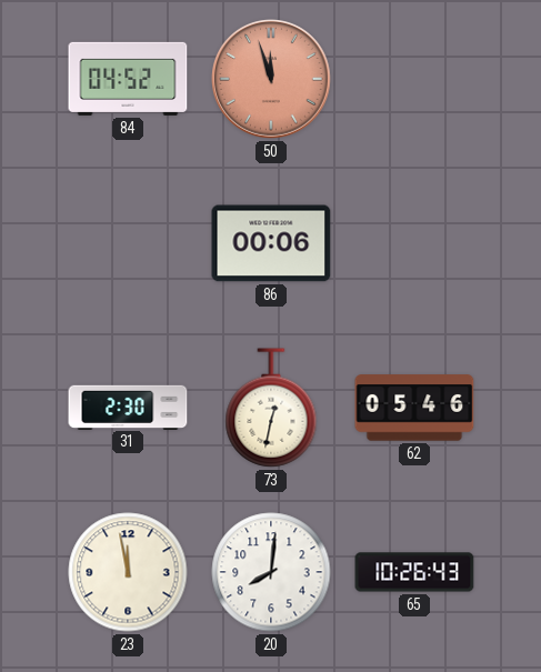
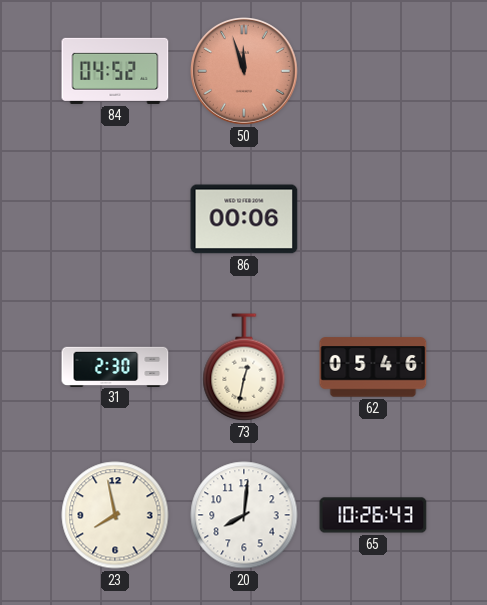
23: 11:58 -> 7:58 (115, 515)
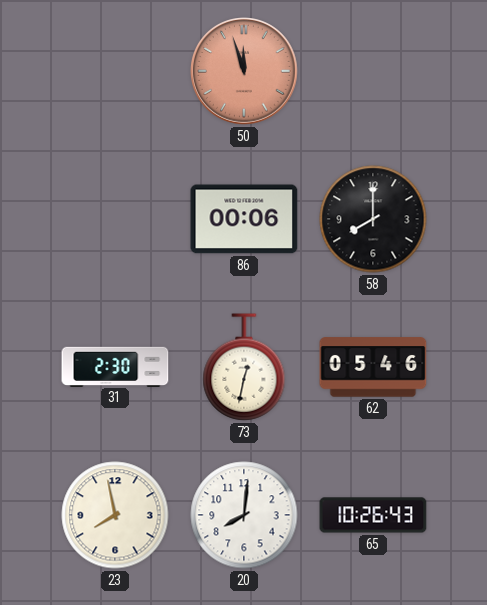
84: 04:52 -> none (115, 71)
58: none -> 8:00 (373, 219)
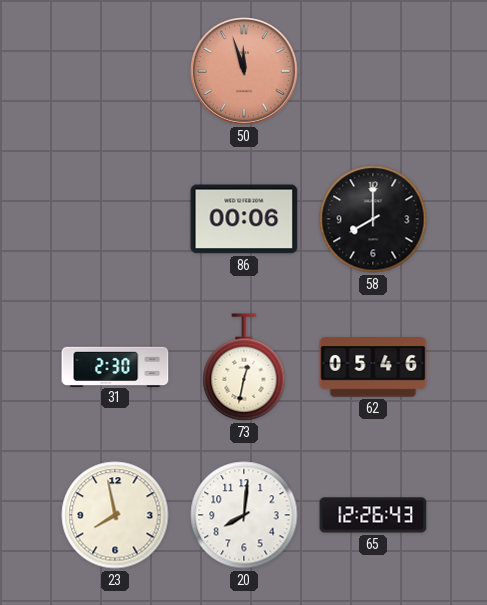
65: 10:26 -> 12:26 (373, 515)
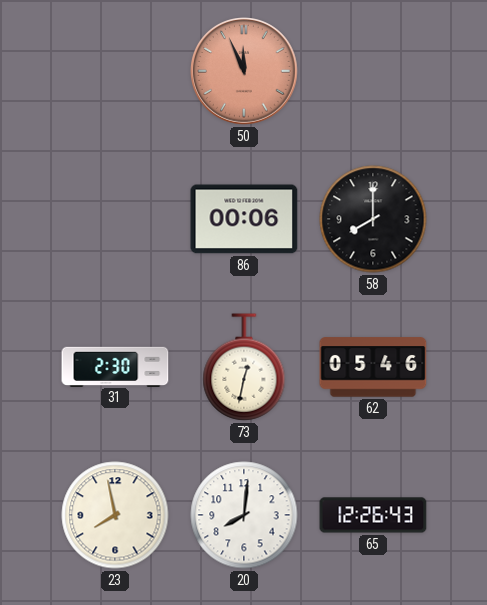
50: 11:57 -> 11:56 (245, 72)
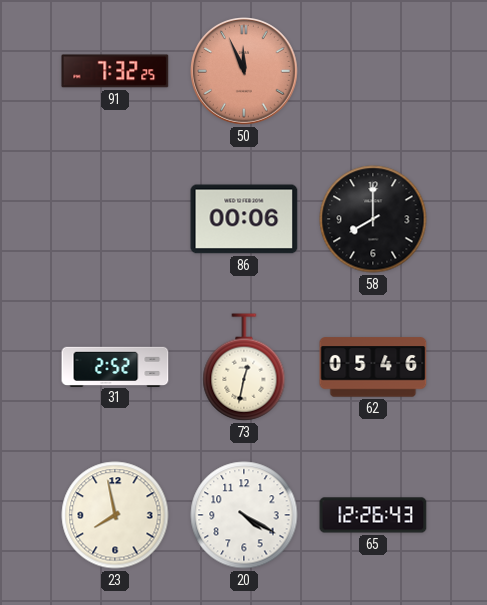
91: none -> 7:32 (115, 71)
31: 2:30 -> 2:52 (115, 366)
20: 8:01 -> 4:20 (244, 515)
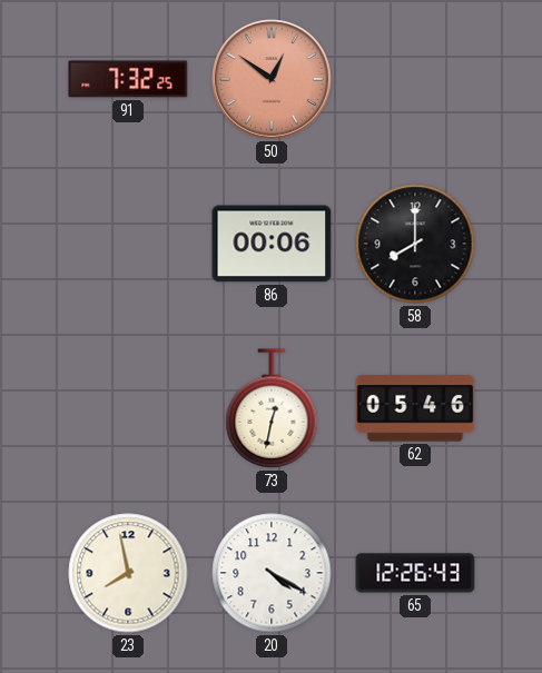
50: 11:56 -> 12:51 (273, 80)
31: 2:52 -> none (115, 366)
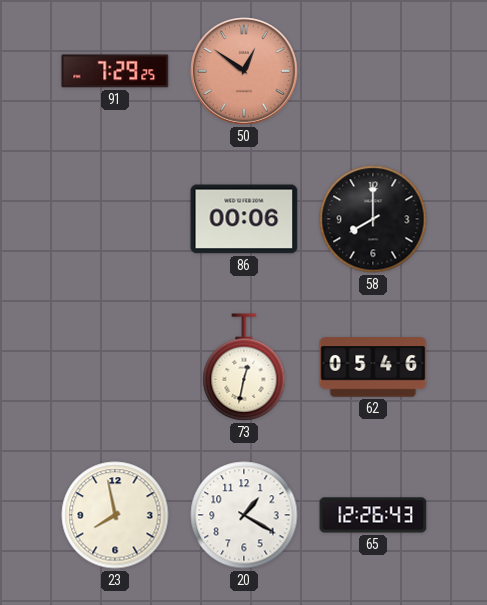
91: 7:32 -> 7:29 (115, 71)
20: 4:20 -> 1:20 (244, 515)
